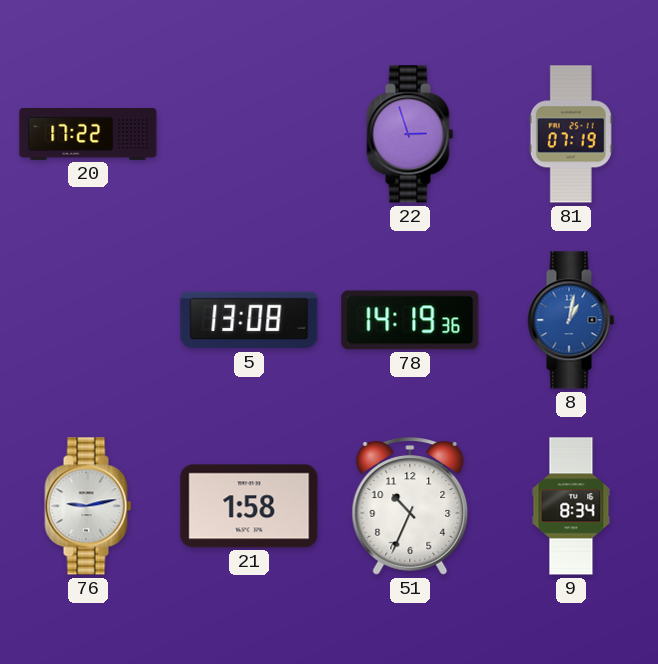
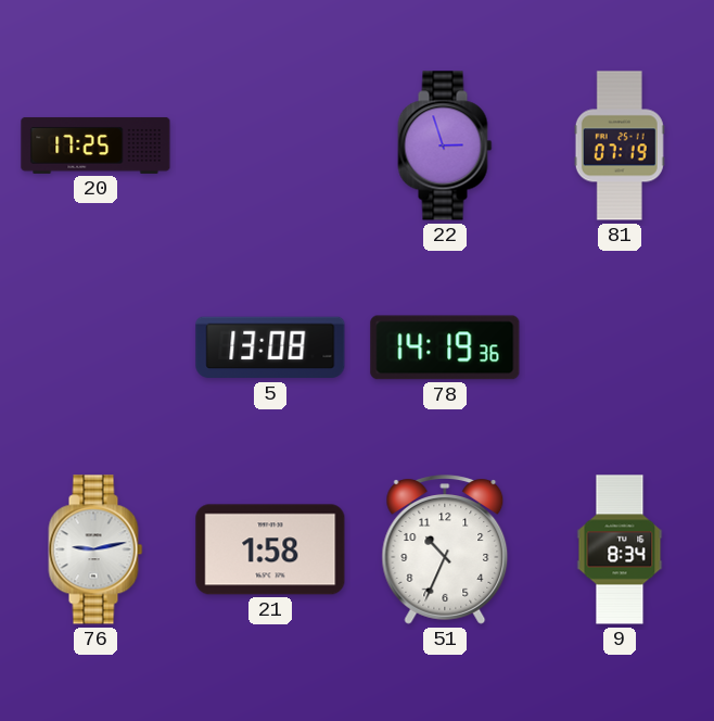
20: 17:22 -> 17:25 (95, 146)
8: 1:02 -> none (571, 320)
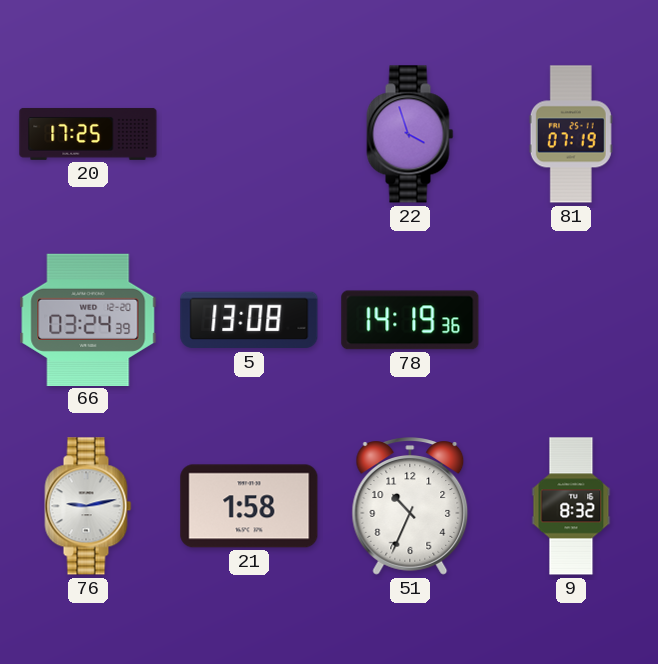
22: 2:57 -> 3:57 (410, 134)
66: none -> 03:24 (88, 319)
9: 8:34 -> 8:32 (571, 506)
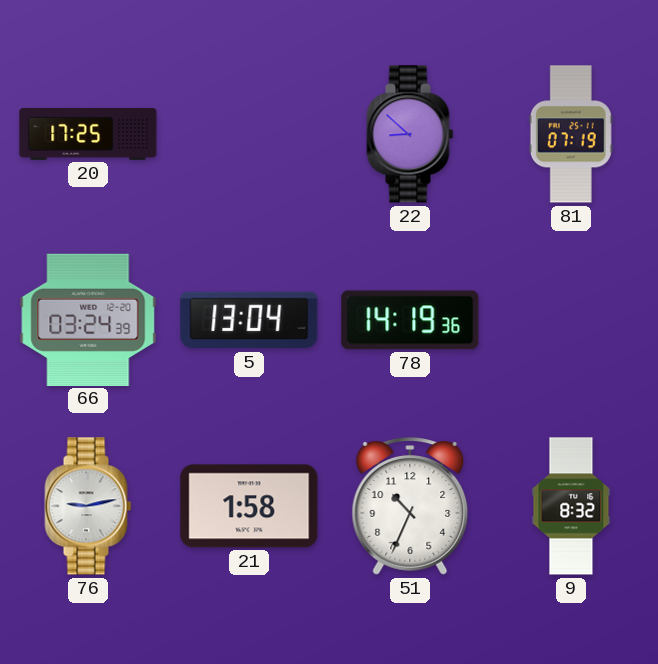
22: 3:57 -> 8:52 (410, 134)
5: 13:08 -> 13:04 (249, 320)
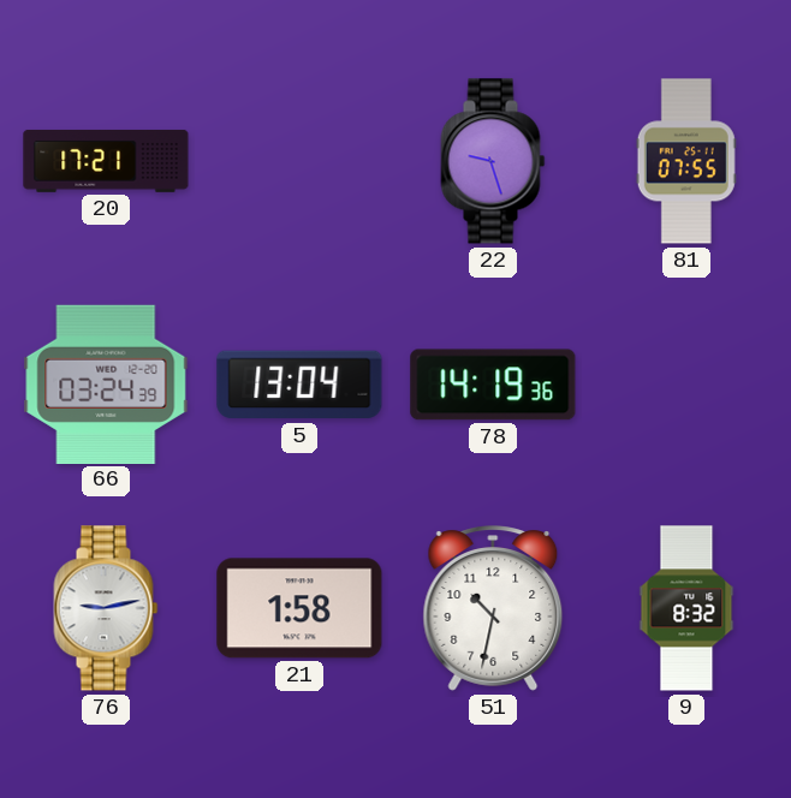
20: 17:25 -> 17:21 (106, 161)
22: 8:52 -> 9:27 (493, 161)
81: 07:19 -> 07:55 (686, 161)
51: 10:34 -> 10:32 (493, 608)
